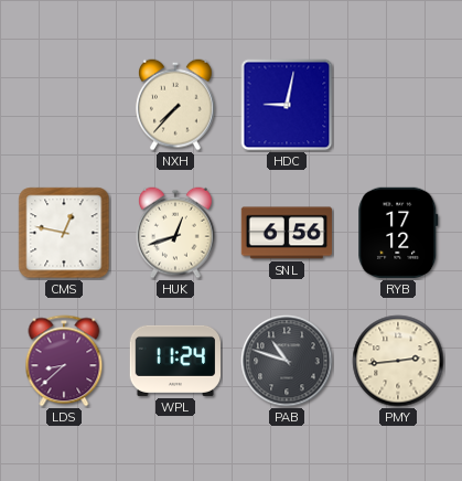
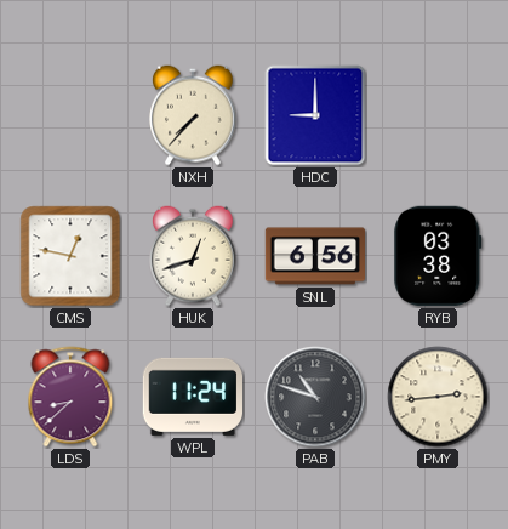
HDC: 9:02 -> 9:00 (315, 115)
RYB: 17:12 -> 03:38 (438, 256)
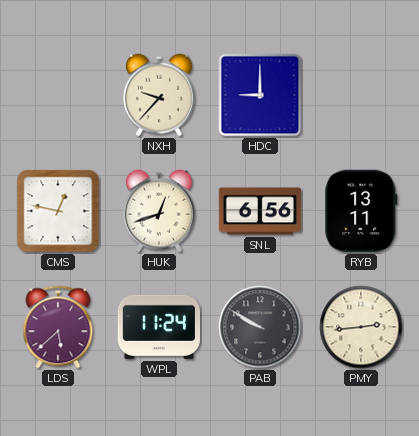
NXH: 7:37 -> 9:37 (160, 95)
RYB: 03:38 -> 13:11 (361, 211)
LDS: 8:38 -> 5:38 (58, 327)
PAB: 10:48 -> 9:50 (260, 327)
